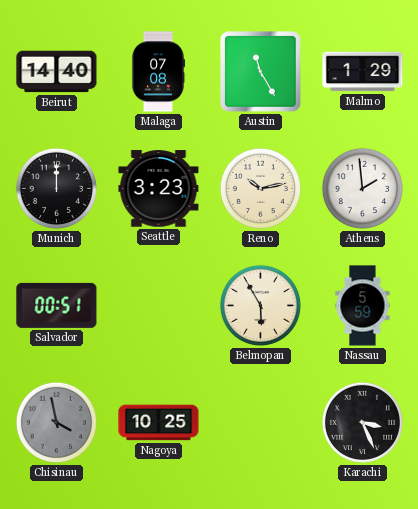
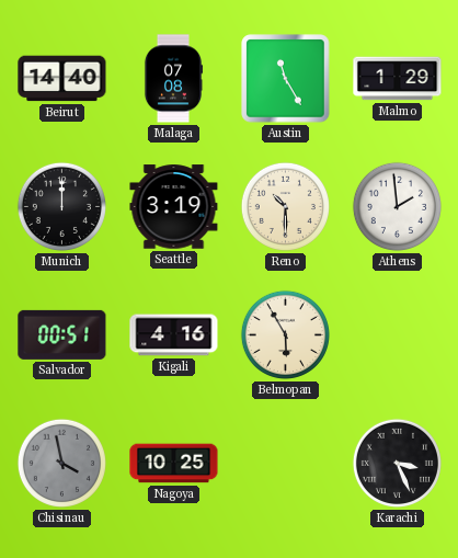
Seattle: 3:23 -> 3:19 (174, 207)
Reno: 10:13 -> 10:30 (285, 206)
Kigali: none -> 4:16 (174, 335)
Nassau: 5:59 -> none (363, 306)
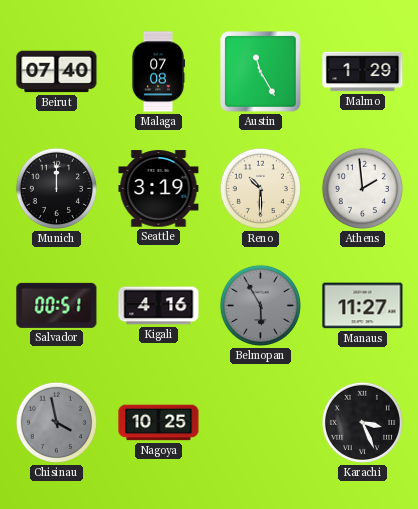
Beirut: 14:40 -> 07:40 (57, 72)
Belmopan dial: cream -> grey (260, 305)
Manaus: none -> 11:27 (363, 306)
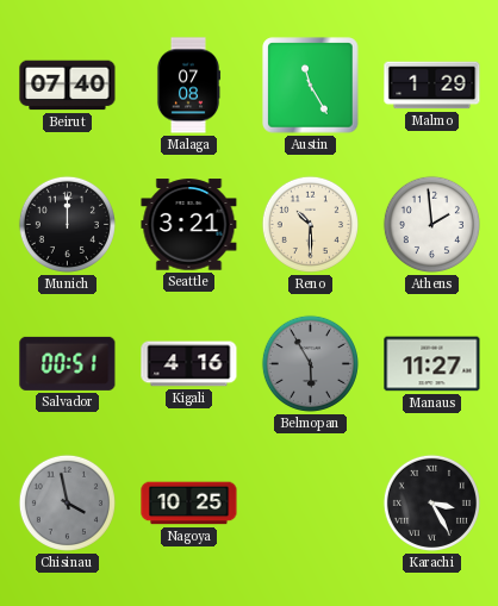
Seattle: 3:19 -> 3:21 (189, 225)
Karachi: 3:26 -> 3:25 (431, 502)
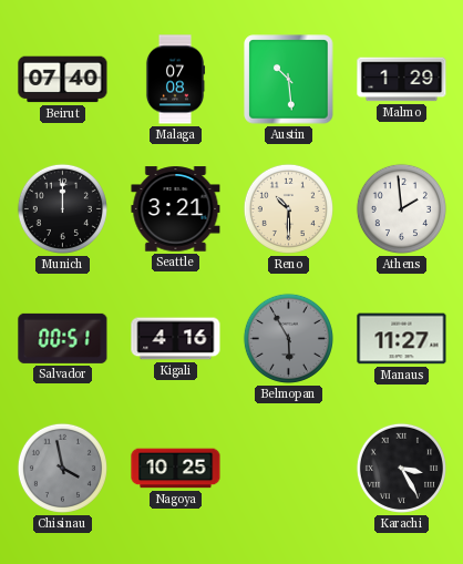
Austin: 11:25 -> 10:29 (289, 80)
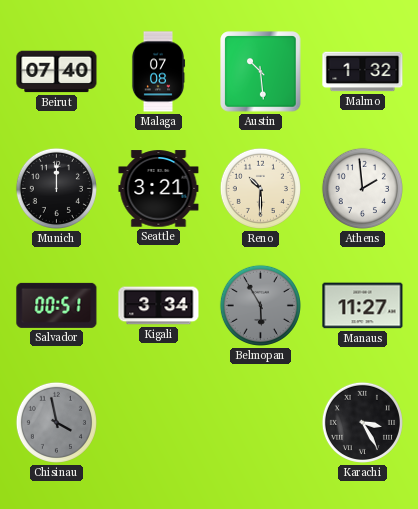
Malmo: 1:29 -> 1:32 (363, 72)
Kigali: 4:16 -> 3:34 (159, 306)
Nagoya: 10:25 -> none (176, 469)
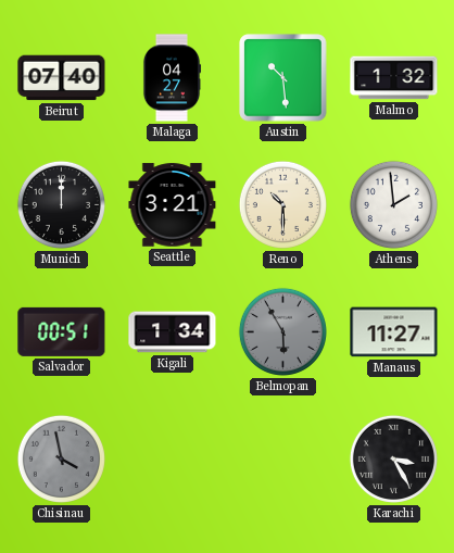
Malaga: 07:08 -> 04:27 (172, 78)
Kigali: 3:34 -> 1:34 (173, 332)
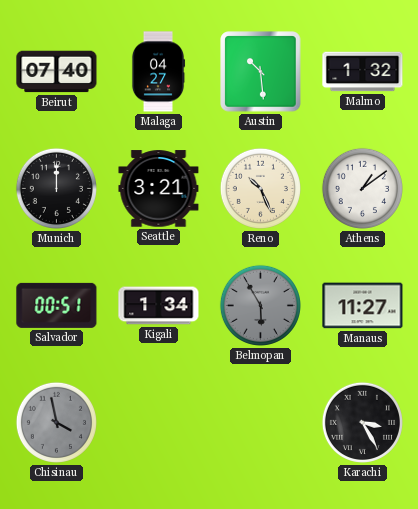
Reno: 10:30 -> 10:26 (260, 188)
Athens: 1:59 -> 1:09 (362, 188)
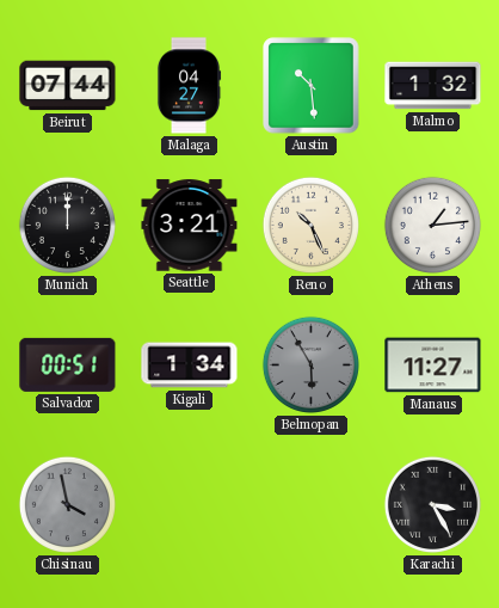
Beirut: 07:40 -> 07:44 (68, 86)
Athens: 1:09 -> 1:14 (432, 225)
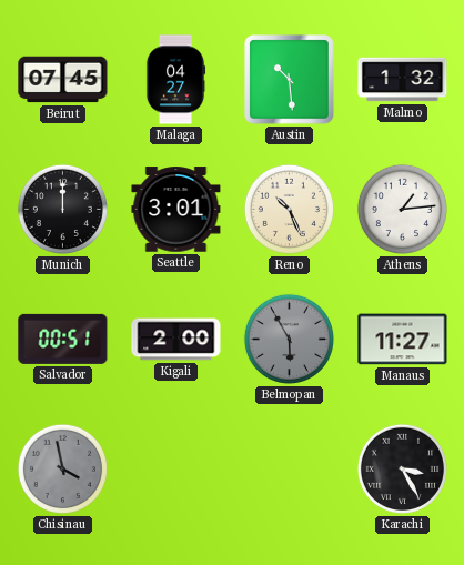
Beirut: 07:44 -> 07:45 (63, 80)
Seattle: 3:21 -> 3:01 (176, 210)
Kigali: 1:34 -> 2:00 (176, 340)
